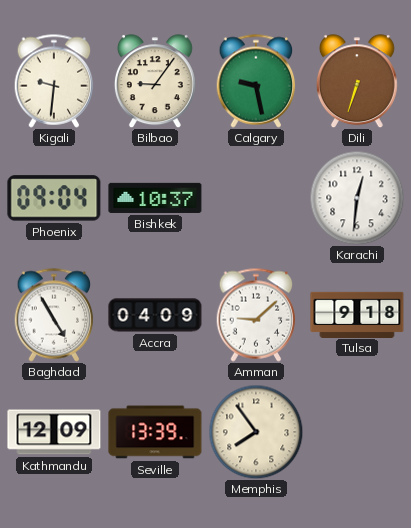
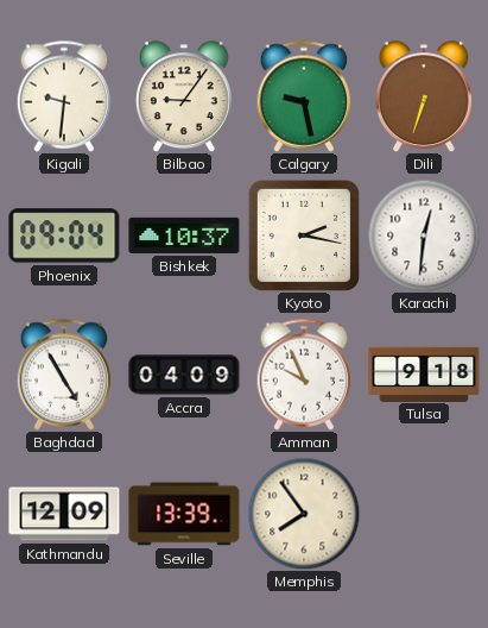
Kyoto: none -> 2:17 (304, 235)
Amman: 9:08 -> 9:56 (304, 375)
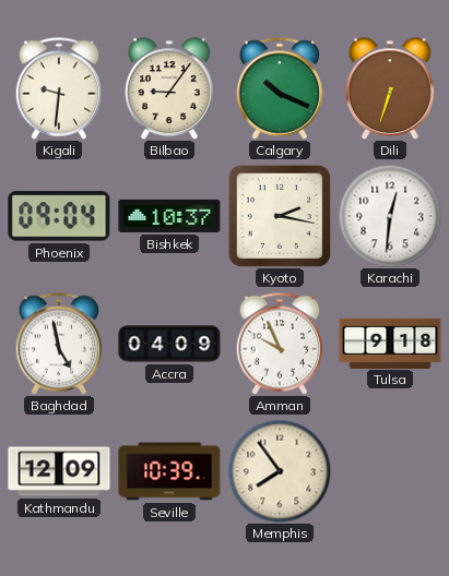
Calgary: 9:28 -> 10:19 (280, 88)
Baghdad: 4:55 -> 4:58 (59, 344)
Seville: 13:39 -> 10:39 (169, 471)
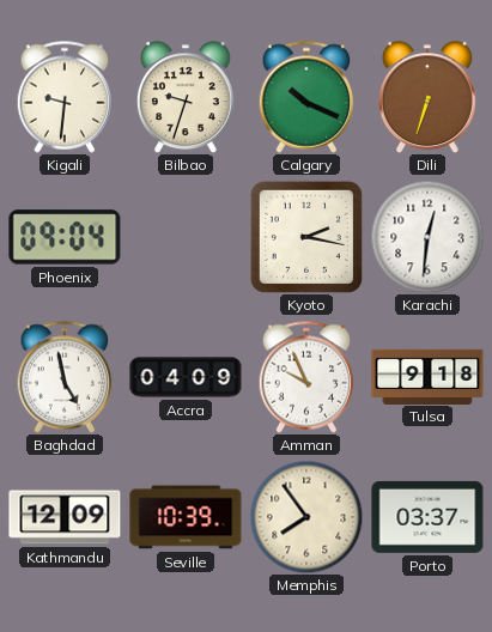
Bilbao: 9:06 -> 9:33 (186, 97)
Bishkek: 10:37 -> none (169, 216)
Porto: none -> 03:37 (427, 517)
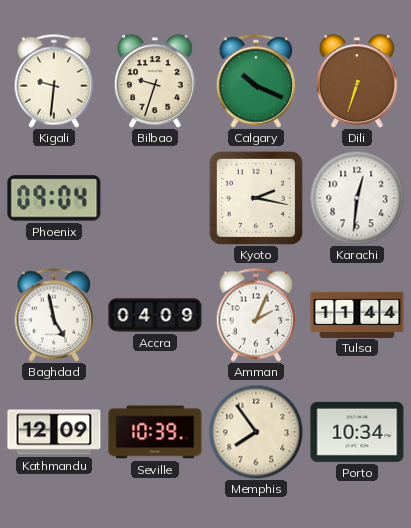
Amman: 9:56 -> 2:04 (256, 315)
Tulsa: 9:18 -> 11:44 (357, 314)
Porto: 03:37 -> 10:34 (357, 432)
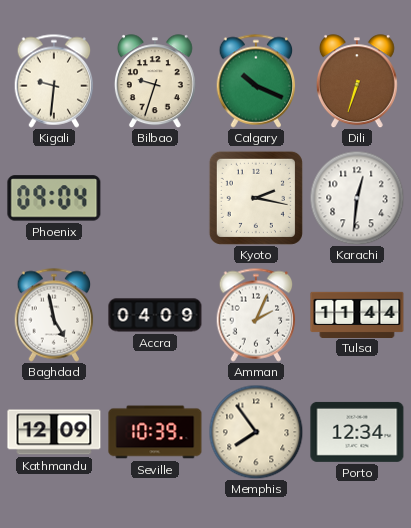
Porto: 10:34 -> 12:34 (357, 432)
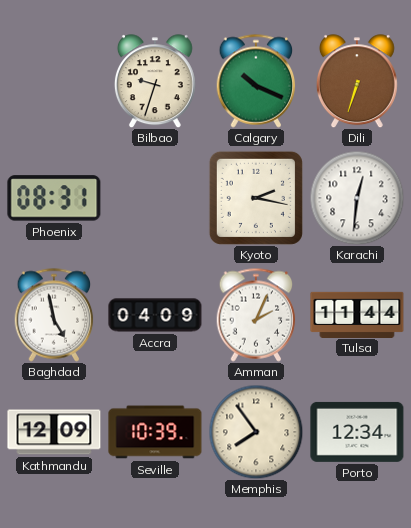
Kigali: 9:31 -> none (54, 81)
Phoenix: 09:04 -> 08:31 (54, 198)
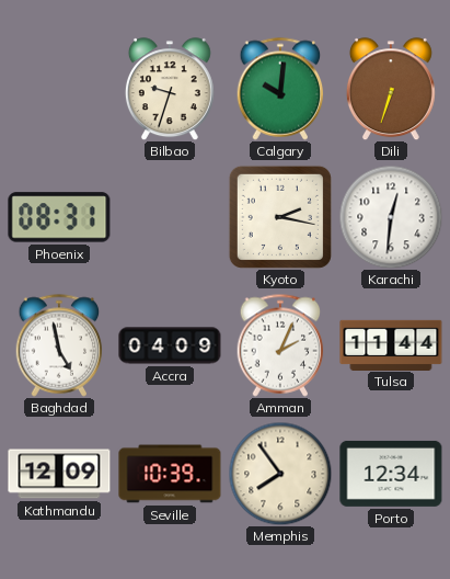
Calgary: 10:19 -> 10:01 (280, 89)
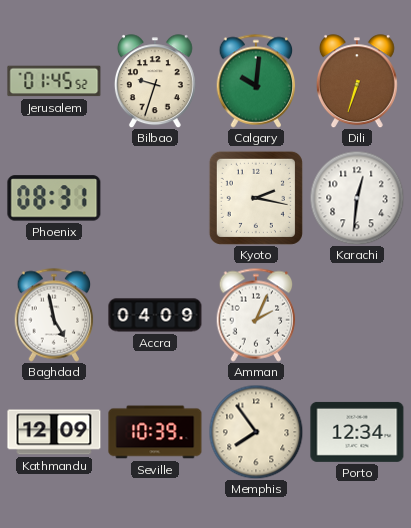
Jerusalem: none -> 01:45 (54, 81)
Tulsa: 11:44 -> none (391, 344)
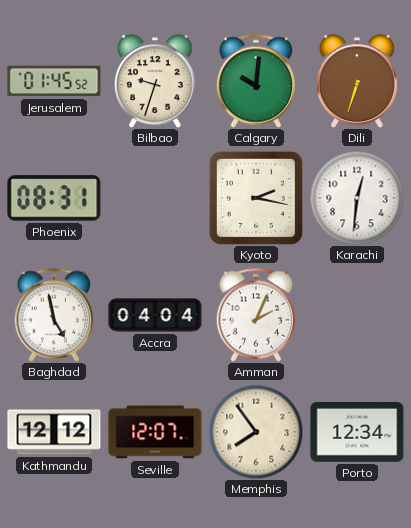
Accra: 04:09 -> 04:04 (155, 315)
Kathmandu: 12:09 -> 12:12 (54, 432)
Seville: 10:39 -> 12:07 (155, 432)
